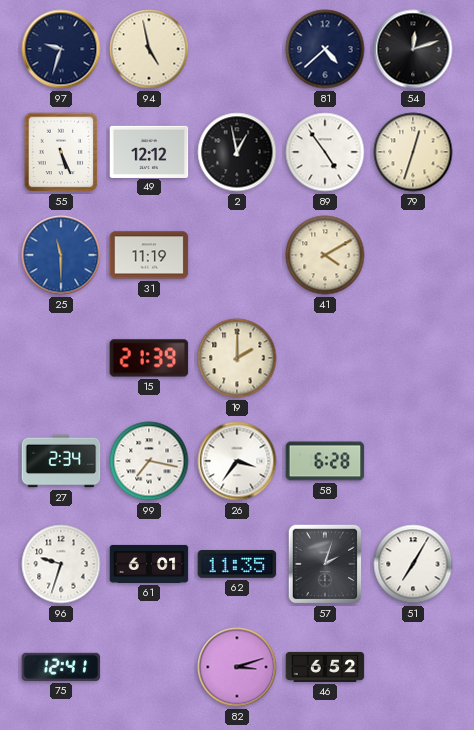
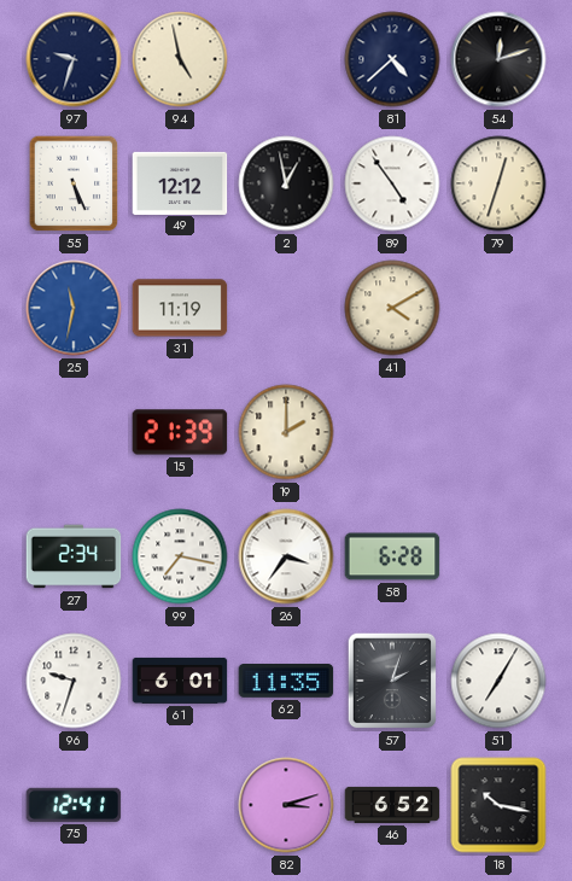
25: 11:30 -> 11:32 (74, 308)
18: none -> 10:17 (498, 805)
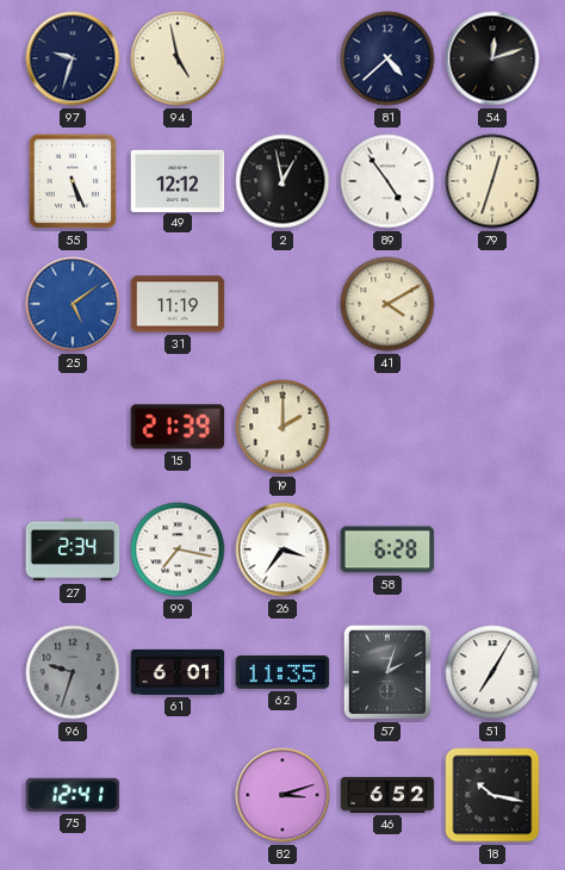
25: 11:32 -> 5:09 (73, 304)
96 dial: white -> grey (73, 672)
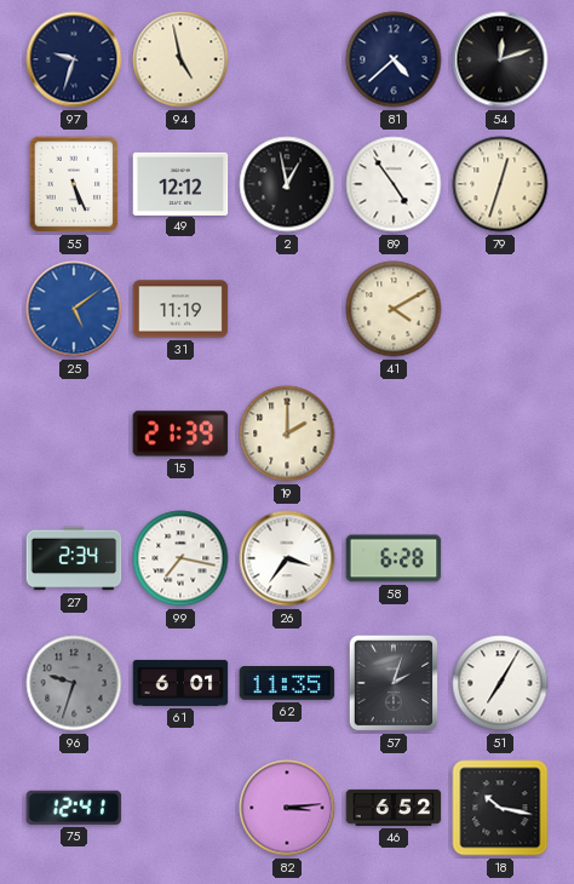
82: 3:12 -> 3:14 (287, 808)
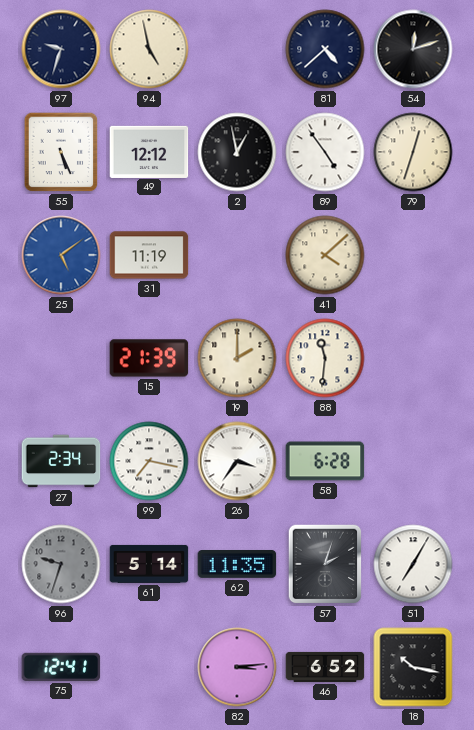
41: 4:10 -> 4:08 (325, 255)
88: none -> 11:31 (325, 358)
61: 6:01 -> 5:14 (149, 564)
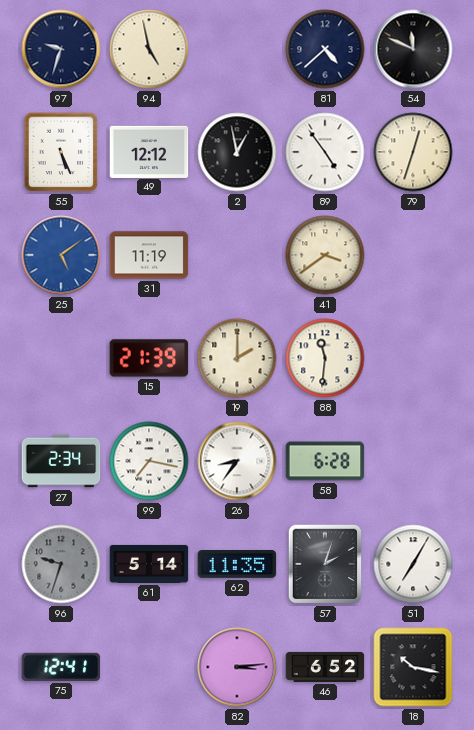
54: 12:12 -> 11:49 (413, 49)
41: 4:08 -> 3:39 (325, 255)
26: 3:36 -> 8:36 (237, 461)
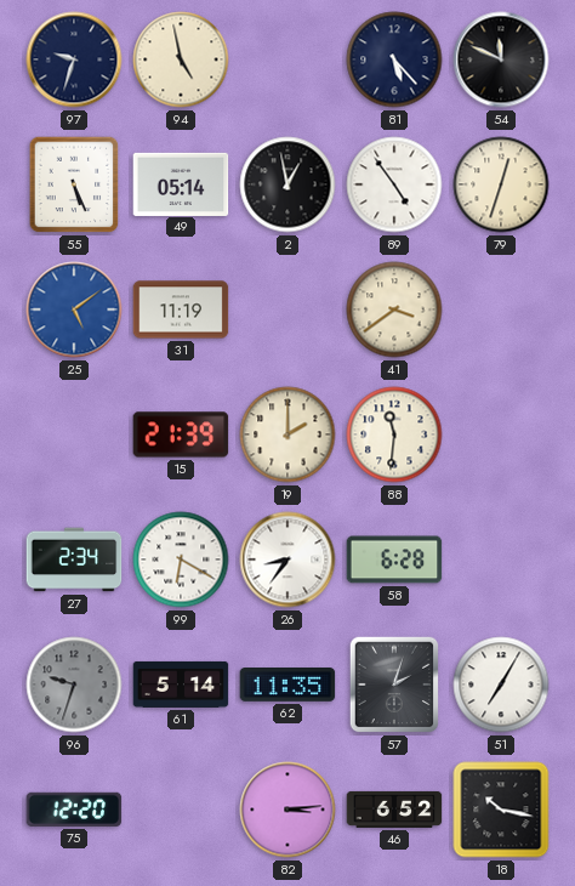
81: 4:38 -> 5:23 (394, 59)
49: 12:12 -> 05:14 (181, 183)
99: 7:17 -> 6:20 (181, 560)
75: 12:41 -> 12:20 (74, 810)
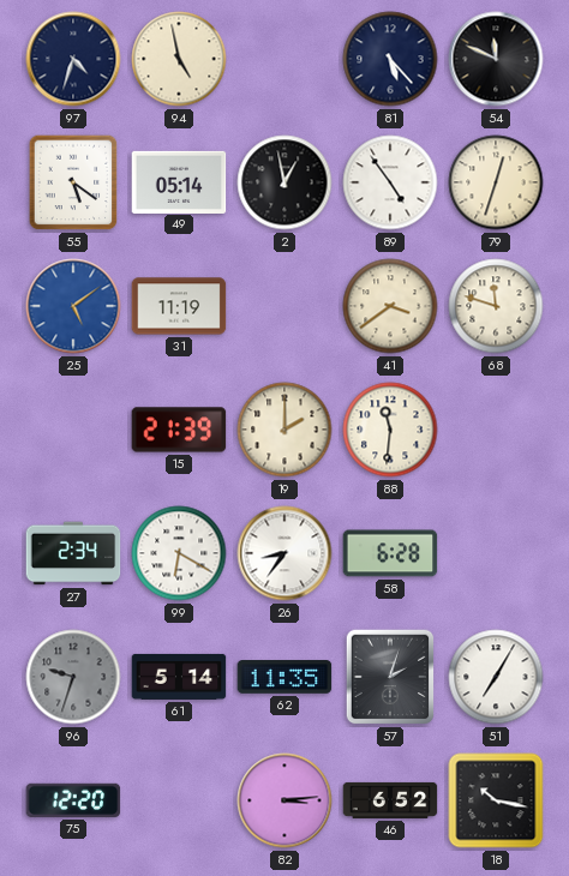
97: 9:33 -> 4:33 (73, 59)
55: 5:26 -> 5:21 (73, 182)
68: none -> 11:48 (496, 306)
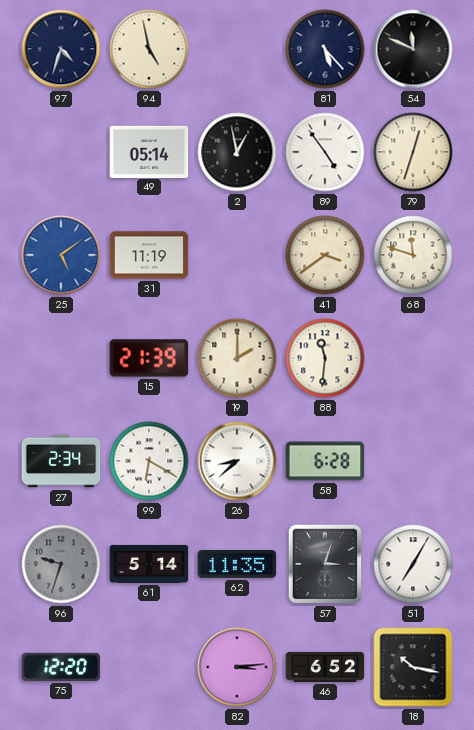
55: 5:21 -> none (73, 182)
26: 8:36 -> 8:38 (237, 461)
57: 2:03 -> 3:03 (325, 564)
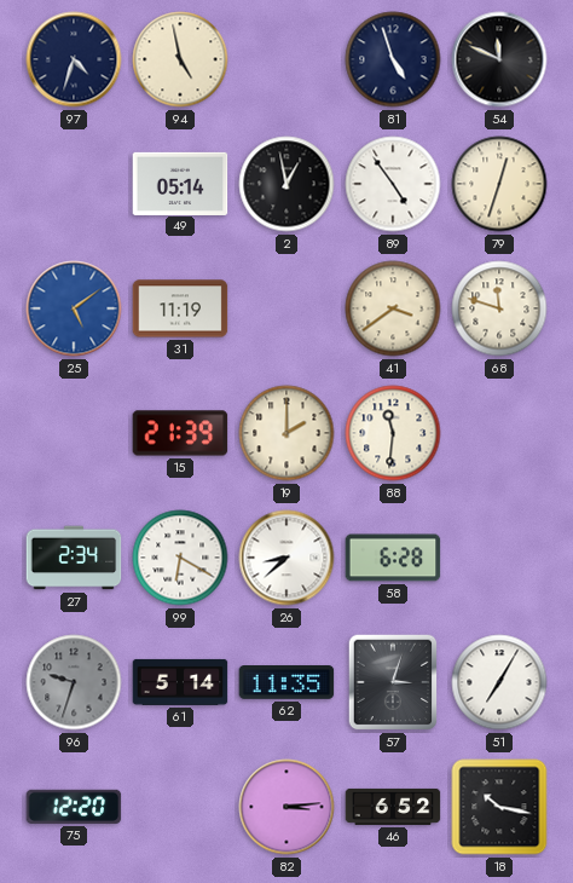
81: 5:23 -> 4:57 (393, 59)
